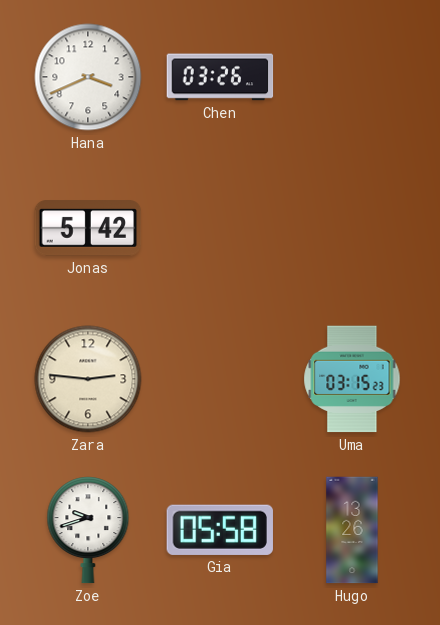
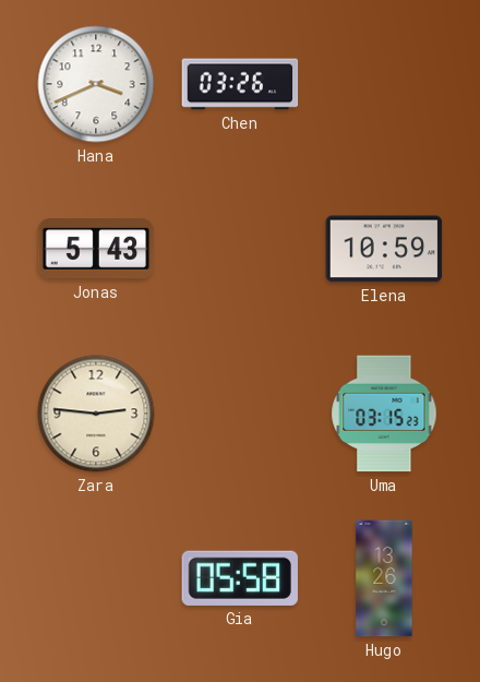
Jonas: 5:42 -> 5:43 (96, 249)
Elena: none -> 10:59 (384, 249)
Zoe: 9:42 -> none (88, 530)
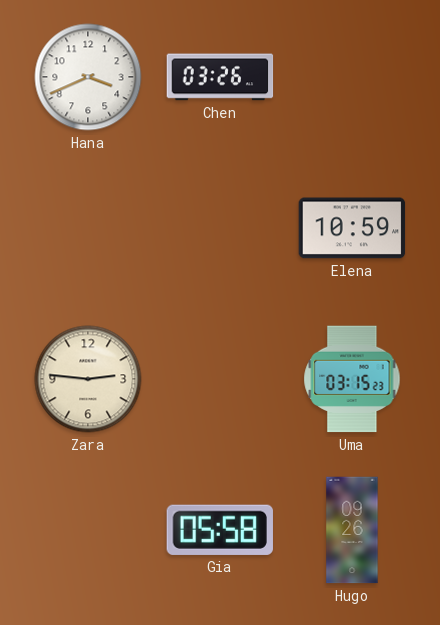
Jonas: 5:43 -> none (96, 249)
Hugo: 13:26 -> 09:26 (352, 530)
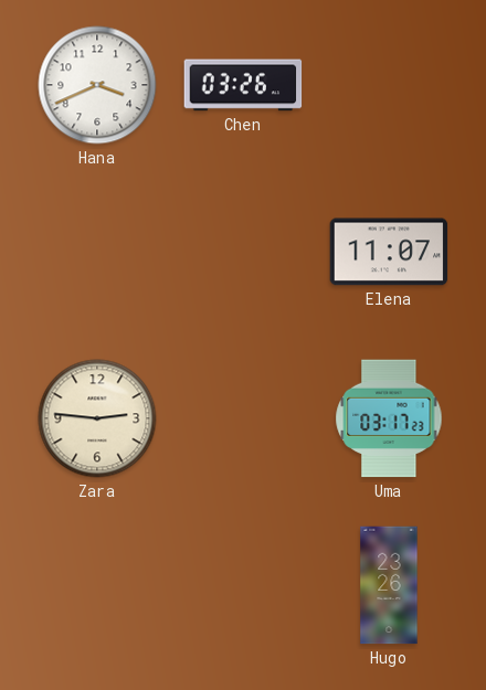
Elena: 10:59 -> 11:07 (389, 252)
Uma: 03:15 -> 03:17 (389, 418)
Gia: 05:58 -> none (220, 530)
Hugo: 09:26 -> 23:26 (389, 585)
